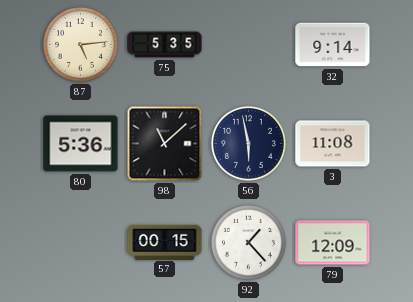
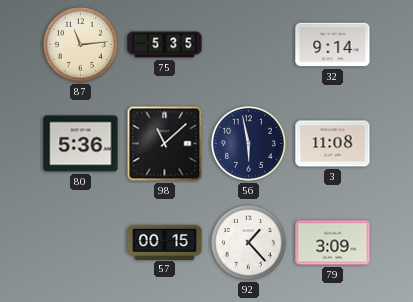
87: 5:14 -> 11:14 (80, 44)
79: 12:09 -> 3:09 (333, 243)
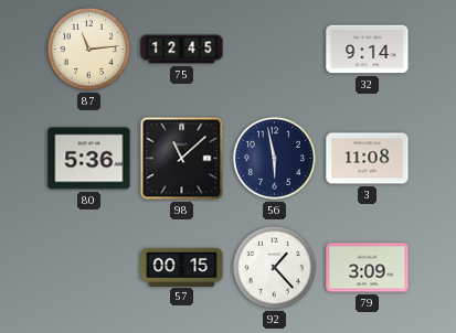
75: 5:35 -> 12:45 (182, 50)
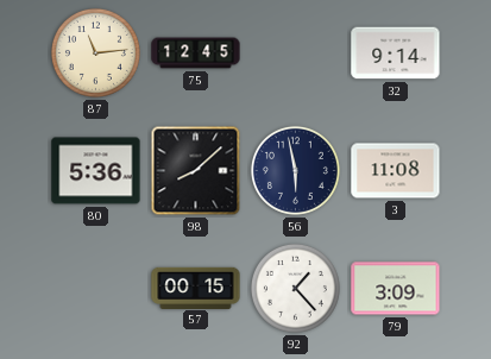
98: 11:08 -> 8:08 (196, 171)
